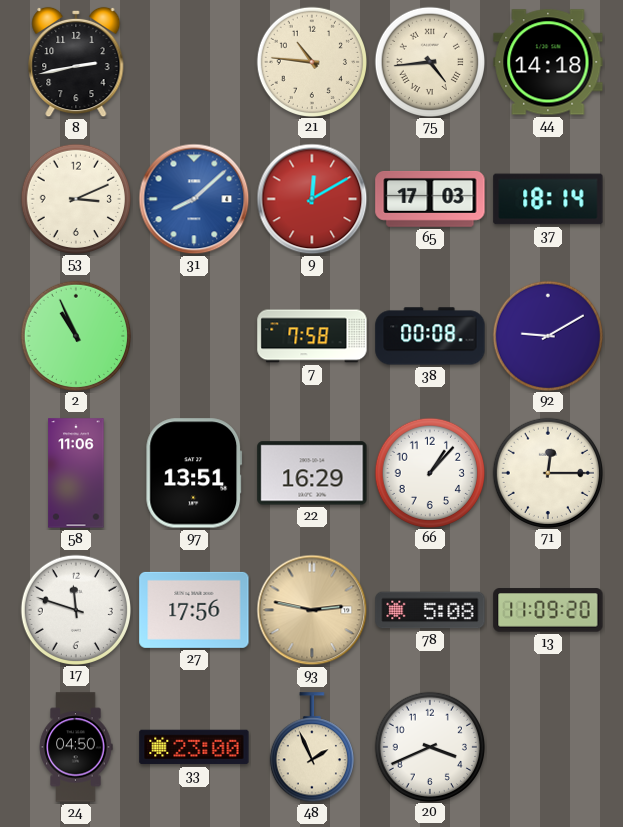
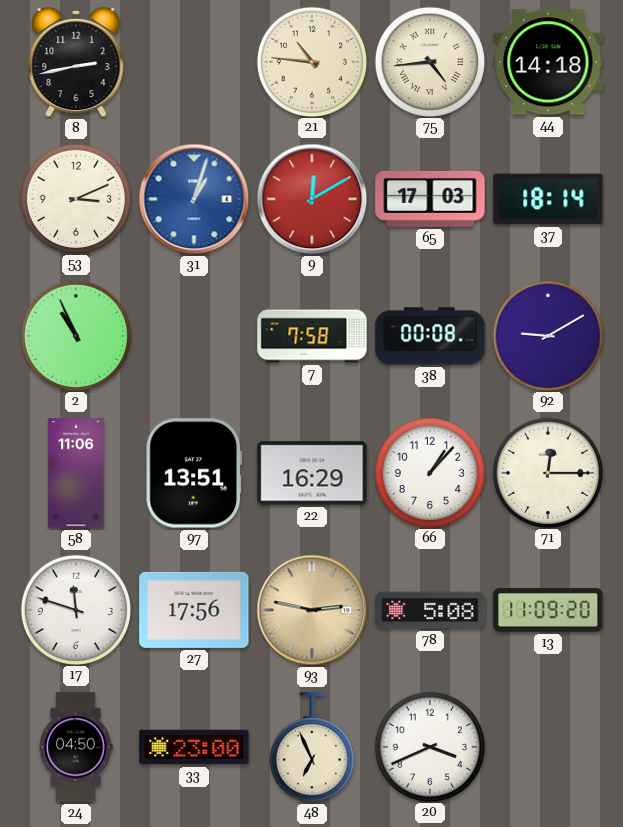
31: 8:08 -> 1:03 (194, 199)
48: 1:56 -> 6:56 (312, 748)
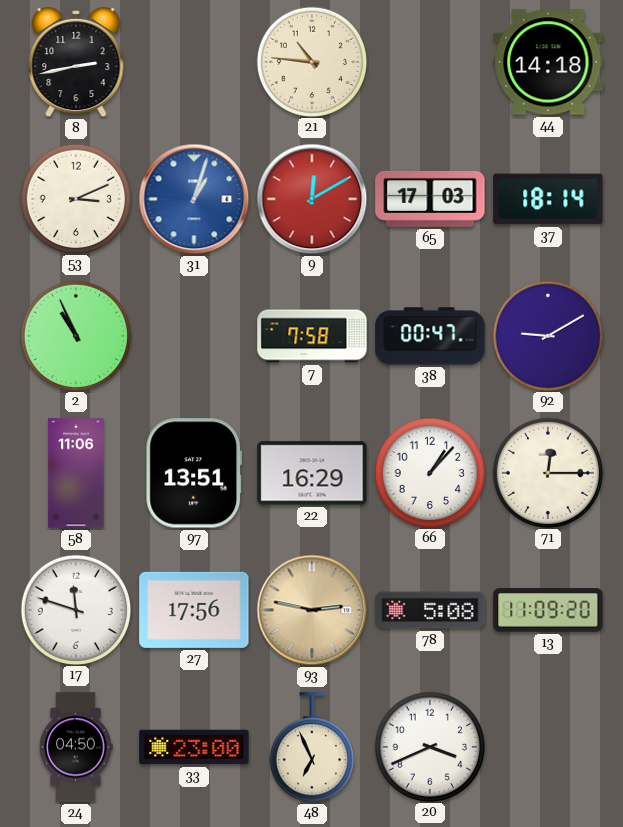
75: 4:44 -> none (429, 61)
38: 00:08 -> 00:47 (430, 336)
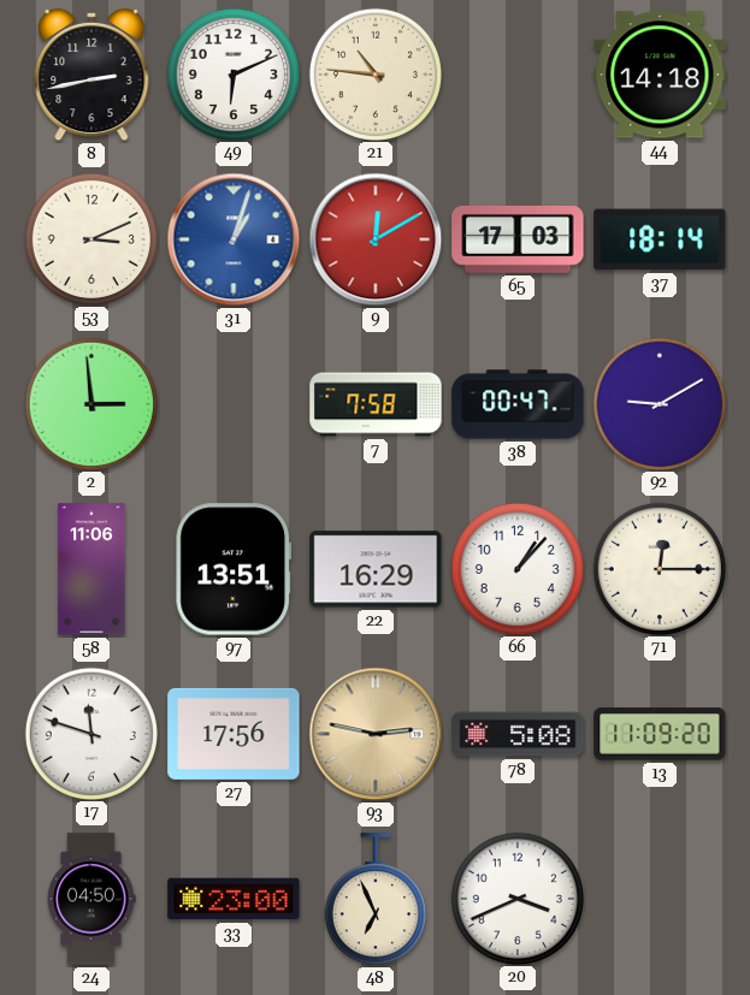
49: none -> 6:11 (232, 73)
2: 10:56 -> 2:59 (90, 403)
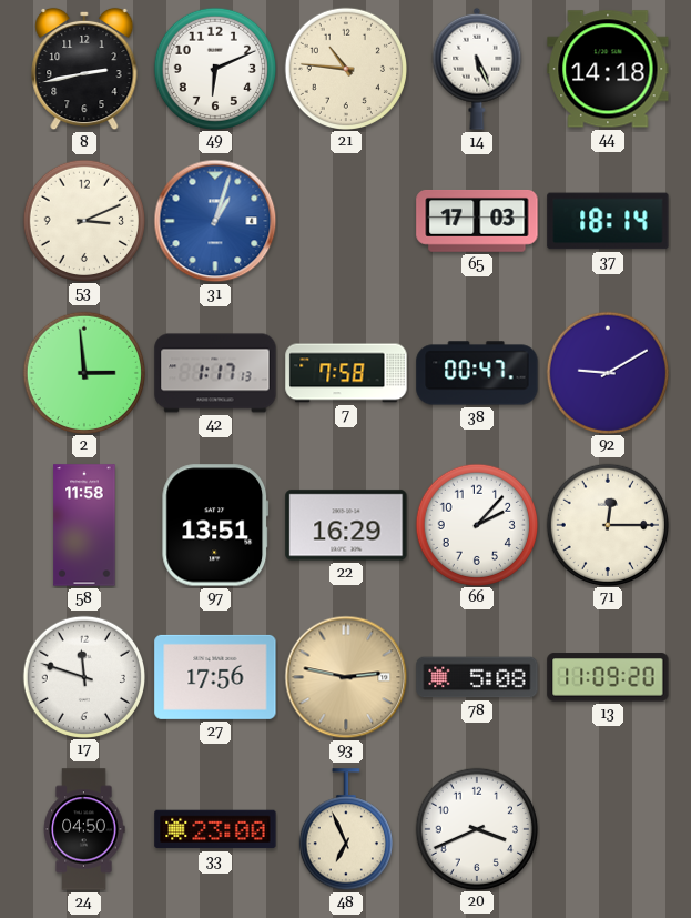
14: none -> 5:26 (477, 69)
9: 12:10 -> none (376, 239)
42: none -> 1:17 (215, 373)
58: 11:06 -> 11:58 (84, 525)
66: 1:07 -> 2:07 (476, 524)
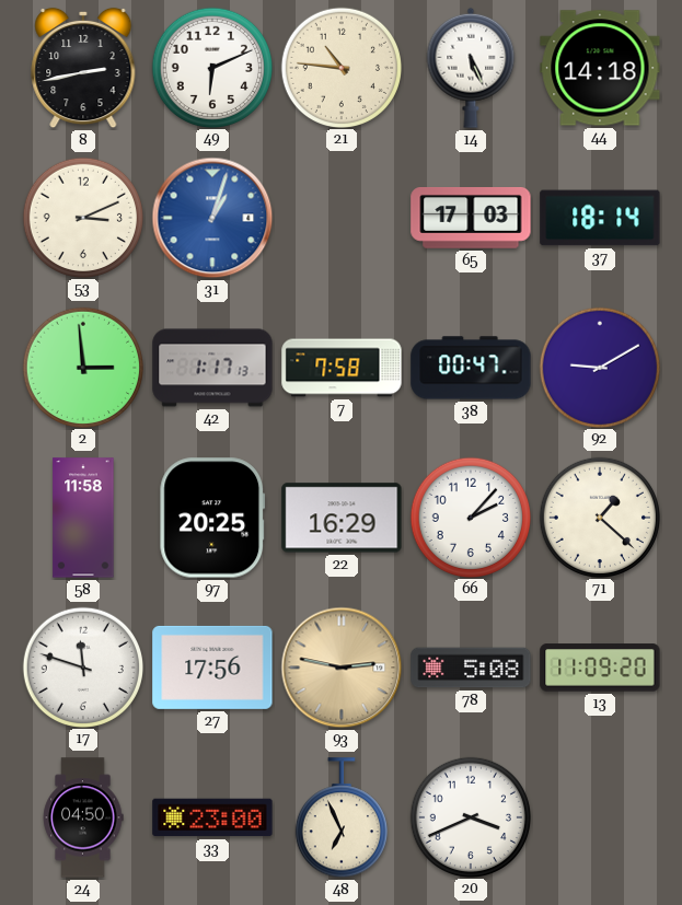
97: 13:51 -> 20:25 (212, 518)
71: 12:15 -> 1:22 (599, 517)
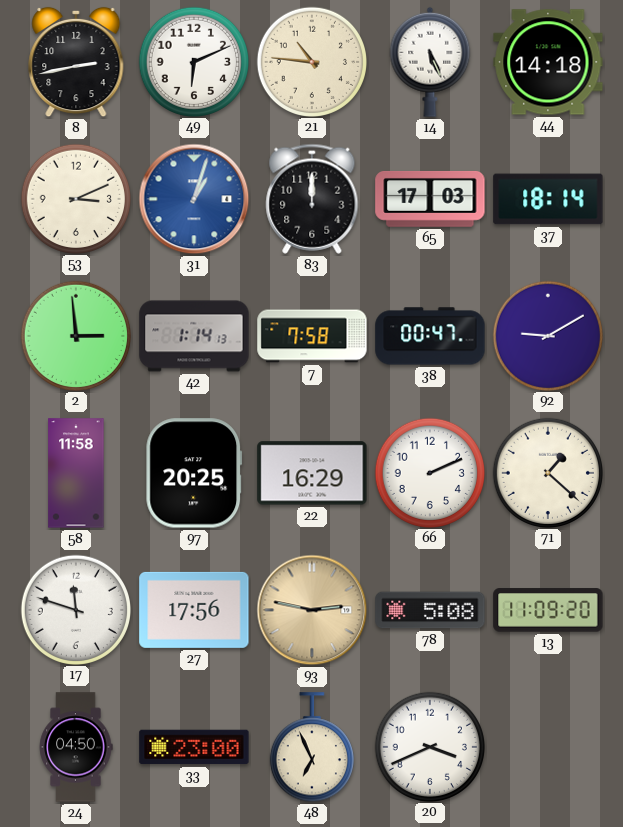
83: none -> 12:00 (312, 199)
42: 1:17 -> 1:14 (194, 336)
66: 2:07 -> 2:11 (429, 472)
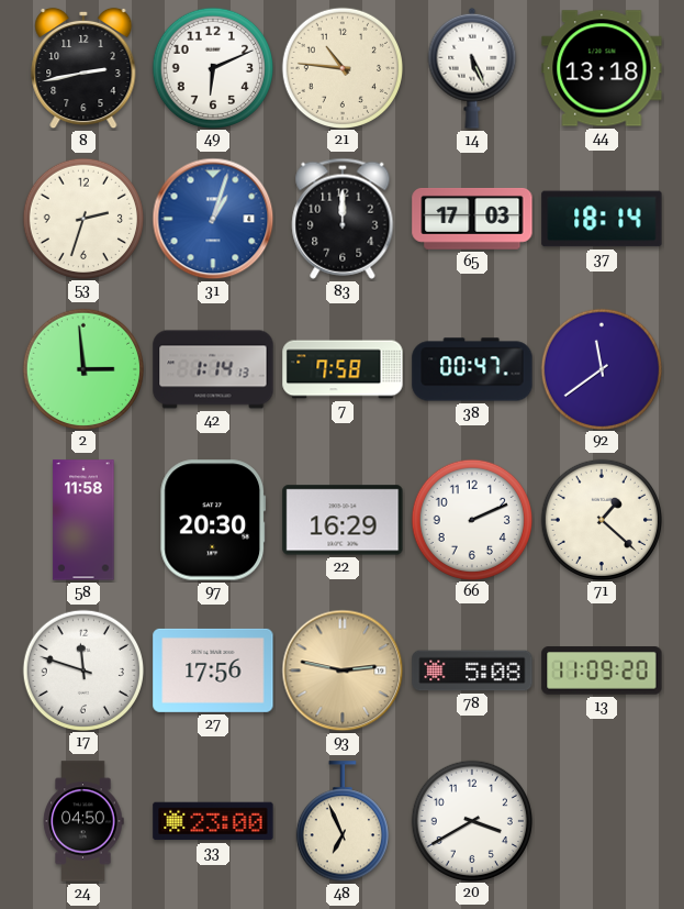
44: 14:18 -> 13:18 (602, 68)
53: 3:11 -> 2:33 (82, 218)
92: 9:10 -> 11:39 (601, 368)
97: 20:25 -> 20:30 (213, 520)
20: 3:41 -> 3:40 (471, 820)
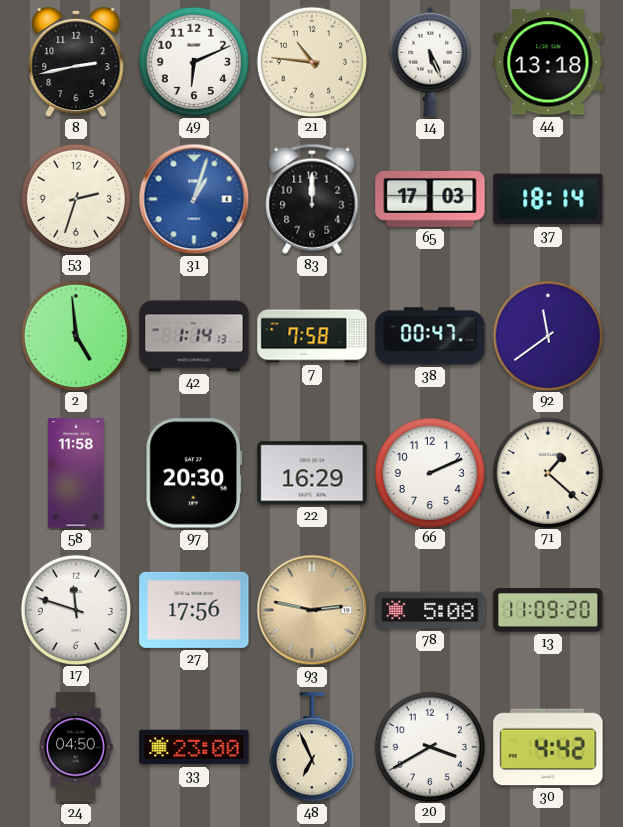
2: 2:59 -> 4:59 (75, 335)
30: none -> 4:42 (548, 747)
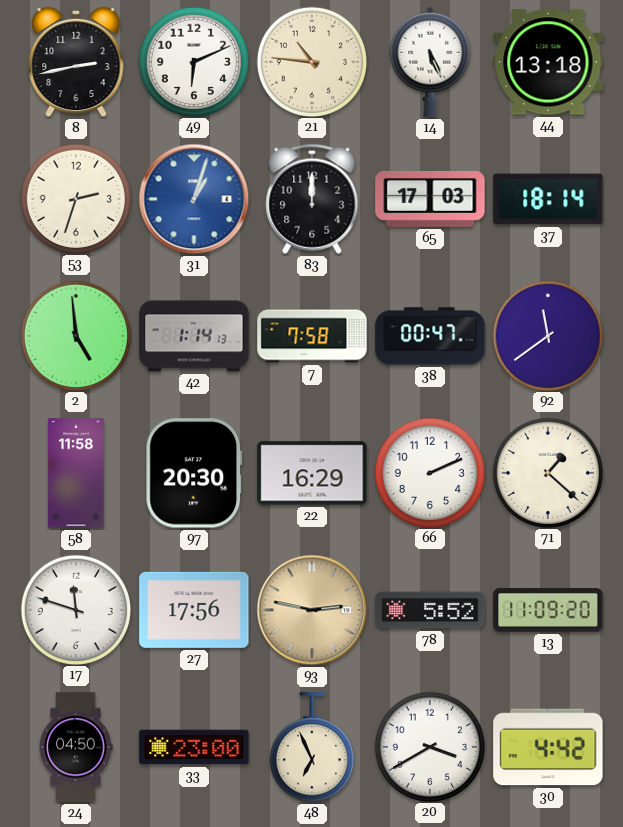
78: 5:08 -> 5:52 (430, 610)
